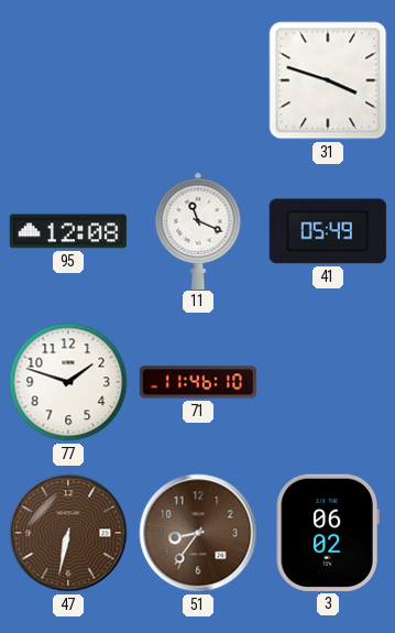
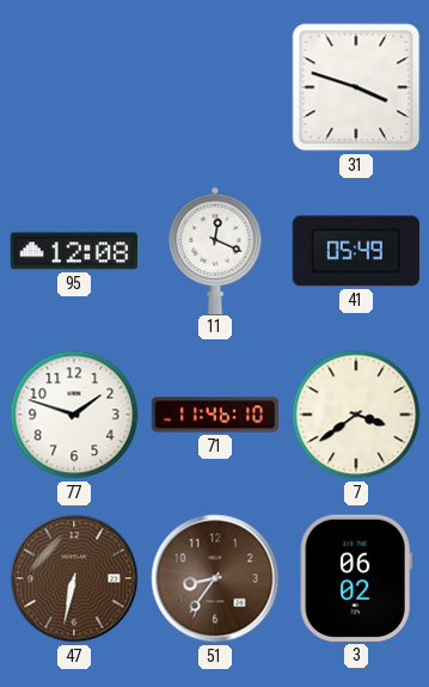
11: 11:19 -> 12:19 (215, 250)
7: none -> 3:39 (356, 415)
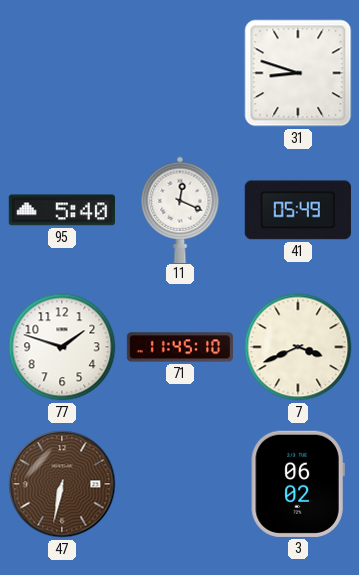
31: 3:48 -> 8:48 (298, 73)
95: 12:08 -> 5:40 (62, 210)
71: 11:46 -> 11:45 (180, 347)
7: 3:39 -> 3:41 (298, 347)
51: 8:36 -> none (215, 578)
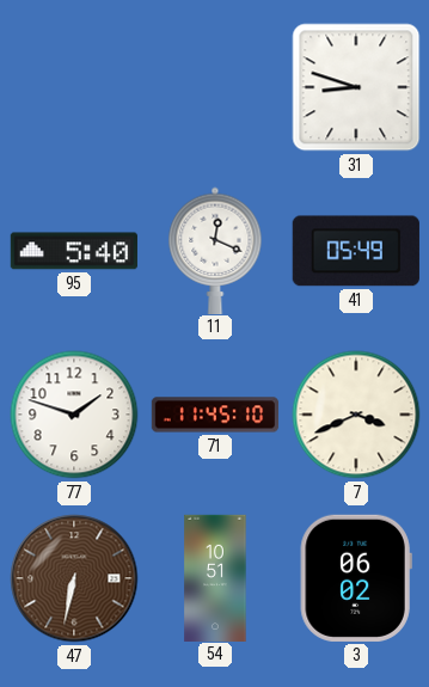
54: none -> 10:51 (215, 577)
